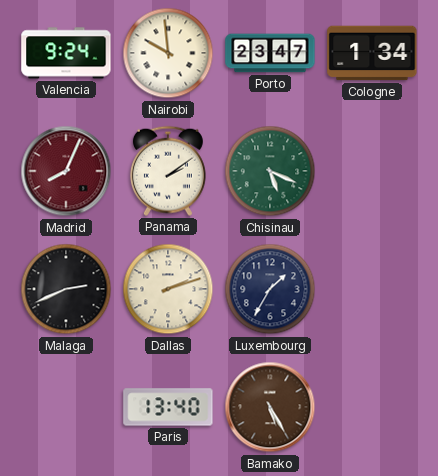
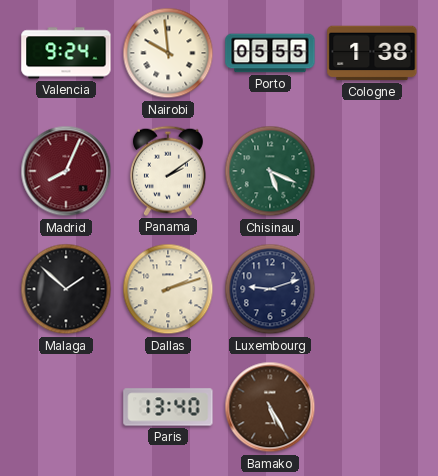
Porto: 23:47 -> 05:55 (270, 53)
Cologne: 1:34 -> 1:38 (372, 53)
Malaga: 2:41 -> 1:52 (66, 289)
Luxembourg: 1:35 -> 9:12 (270, 289)
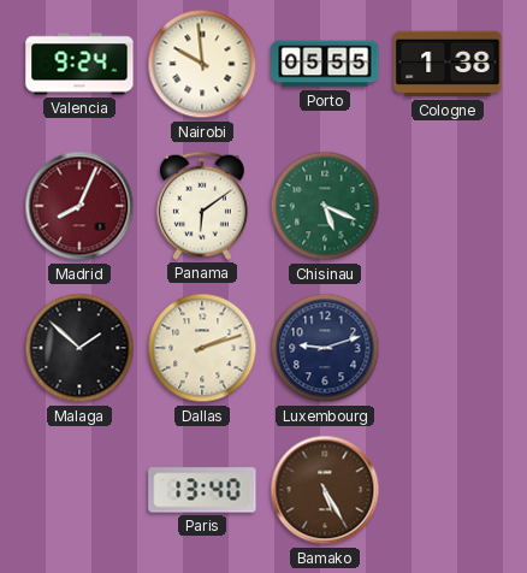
Panama: 2:09 -> 6:09 (202, 206)
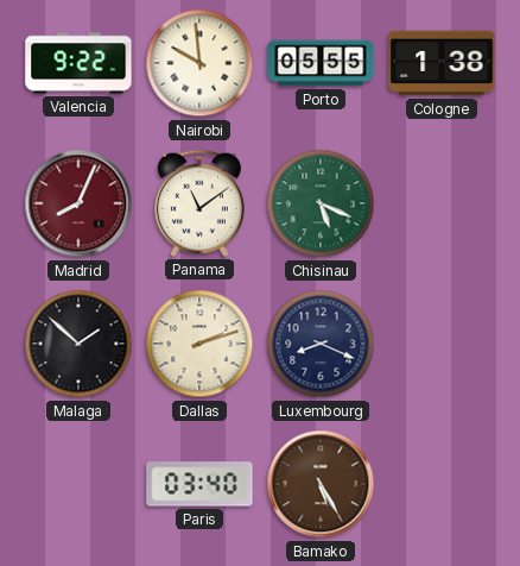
Valencia: 9:24 -> 9:22 (78, 63)
Panama: 6:09 -> 11:09 (199, 203)
Luxembourg: 9:12 -> 8:19 (321, 344)
Paris: 13:40 -> 03:40 (199, 484)
